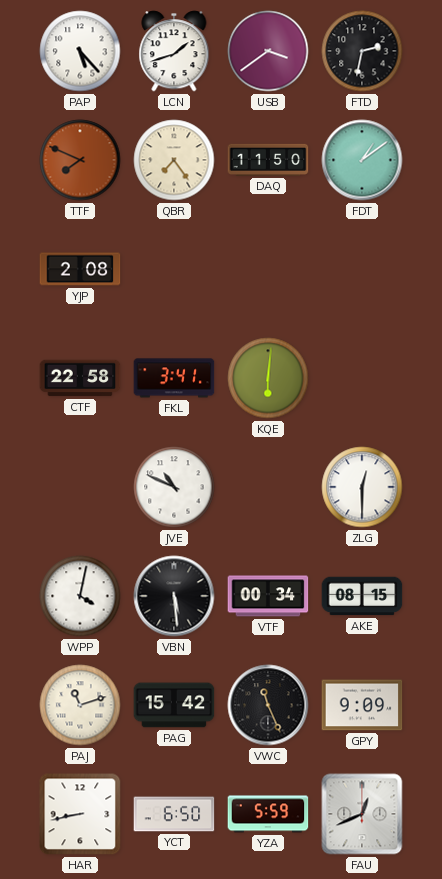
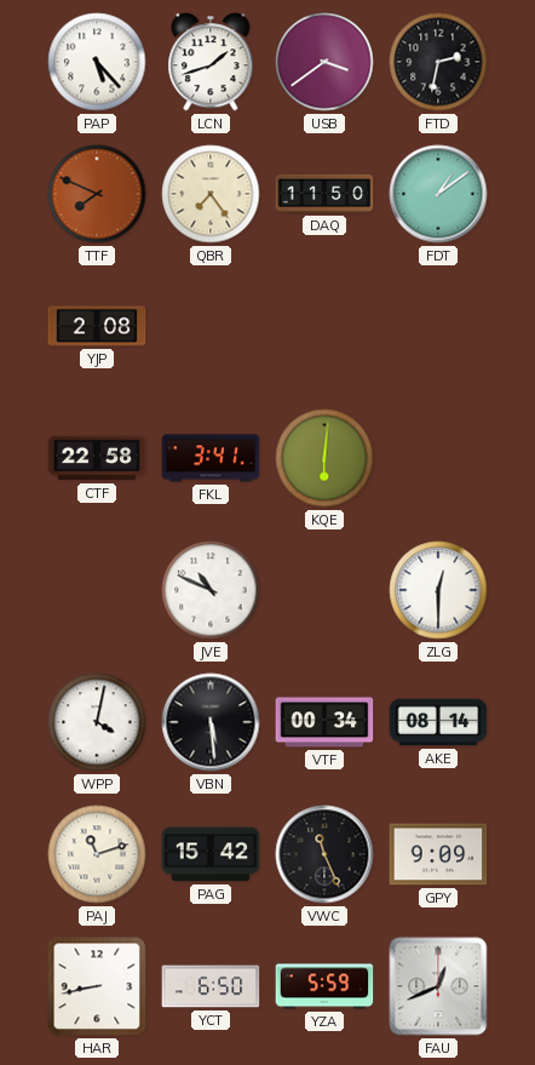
AKE: 08:15 -> 08:14 (438, 722)
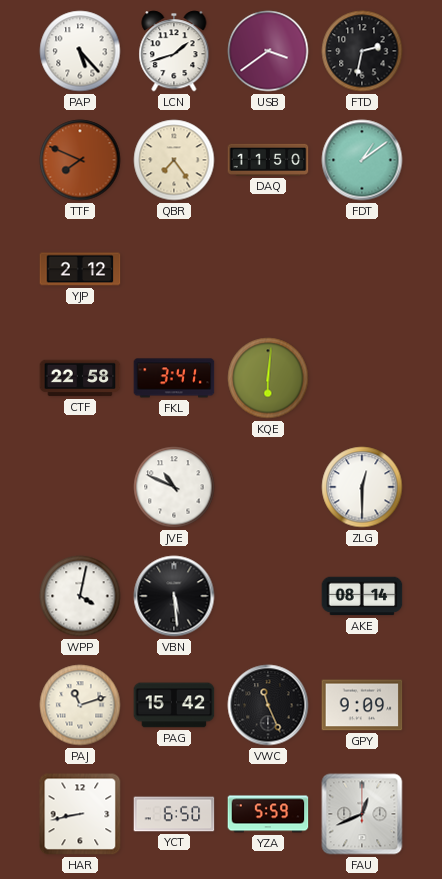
YJP: 2:08 -> 2:12 (80, 269)
VTF: 00:34 -> none (324, 722)
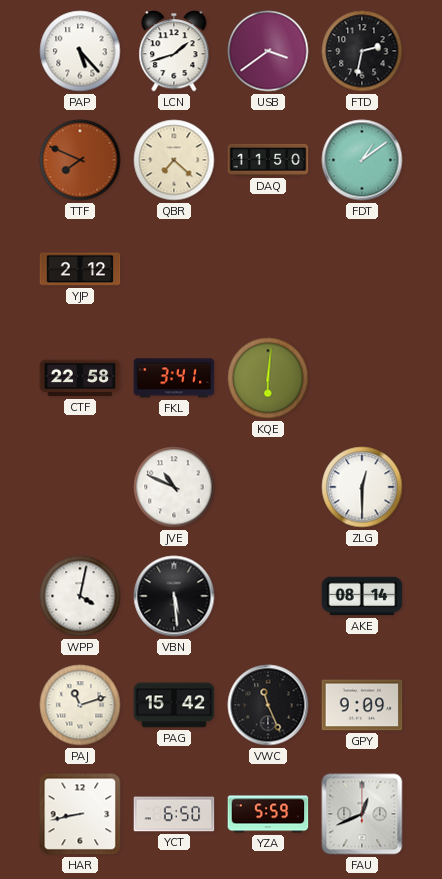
QBR: 7:24 -> 7:22 (174, 160)
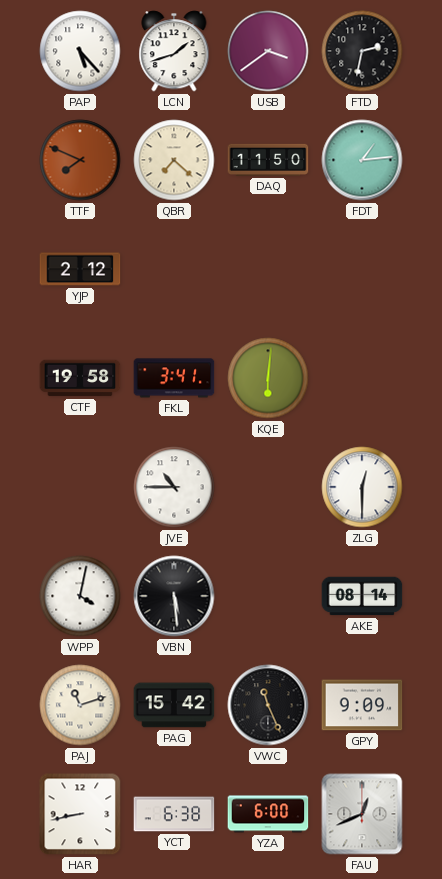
FDT: 1:09 -> 1:14 (362, 160)
CTF: 22:58 -> 19:58 (80, 378)
JVE: 10:49 -> 10:45 (174, 487)
YCT: 6:50 -> 6:38 (174, 814)
YZA: 5:59 -> 6:00 (268, 814)
